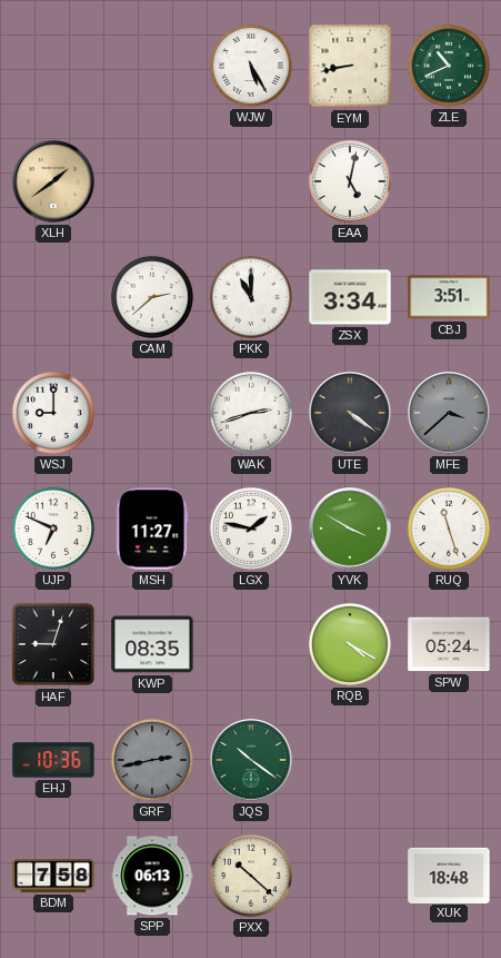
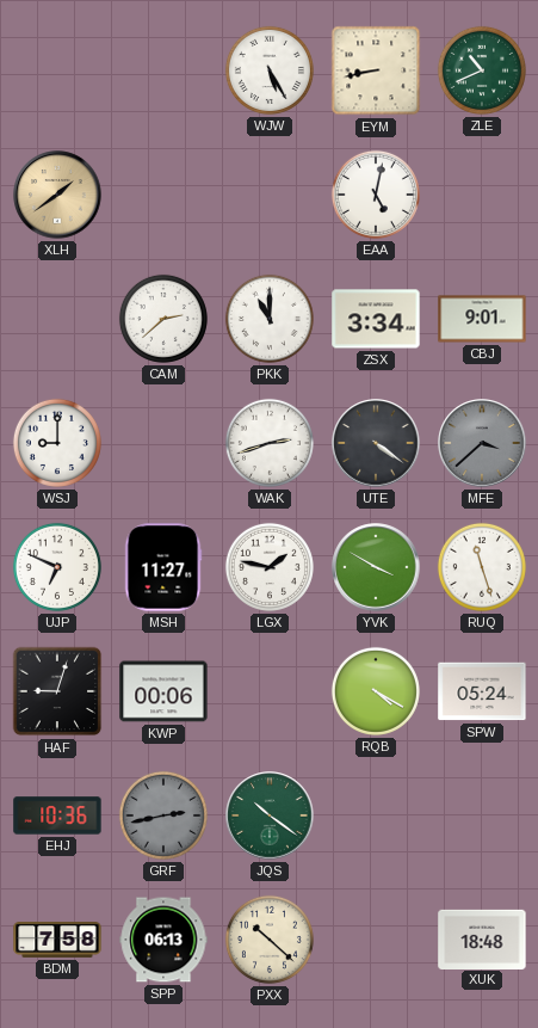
CBJ: 3:51 -> 9:01 (482, 319)
KWP: 08:35 -> 00:06 (163, 691)
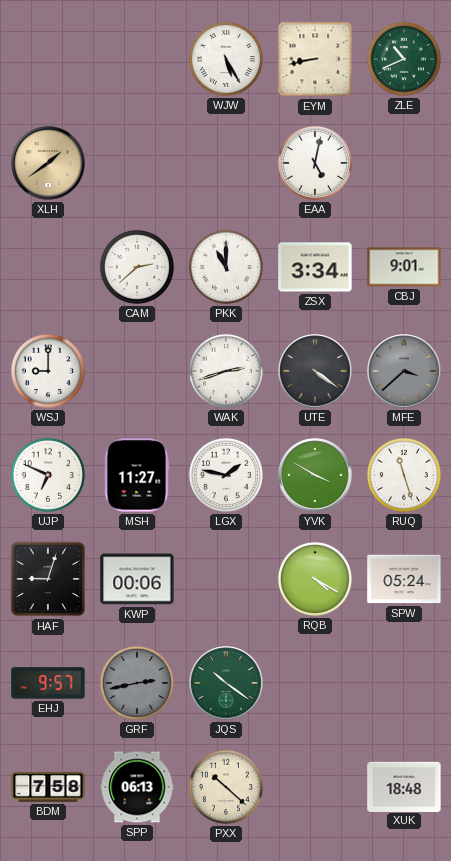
EHJ: 10:36 -> 9:57 (48, 683)
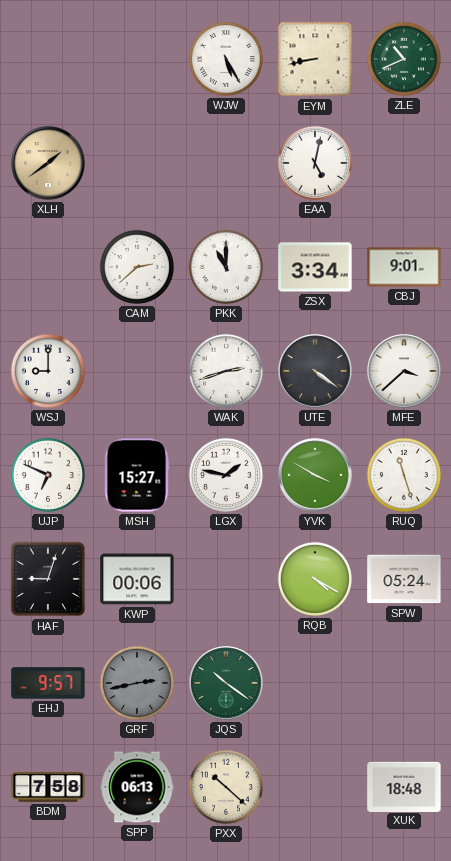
MFE dial: grey -> white (404, 371)
MSH: 11:27 -> 15:27 (137, 475)
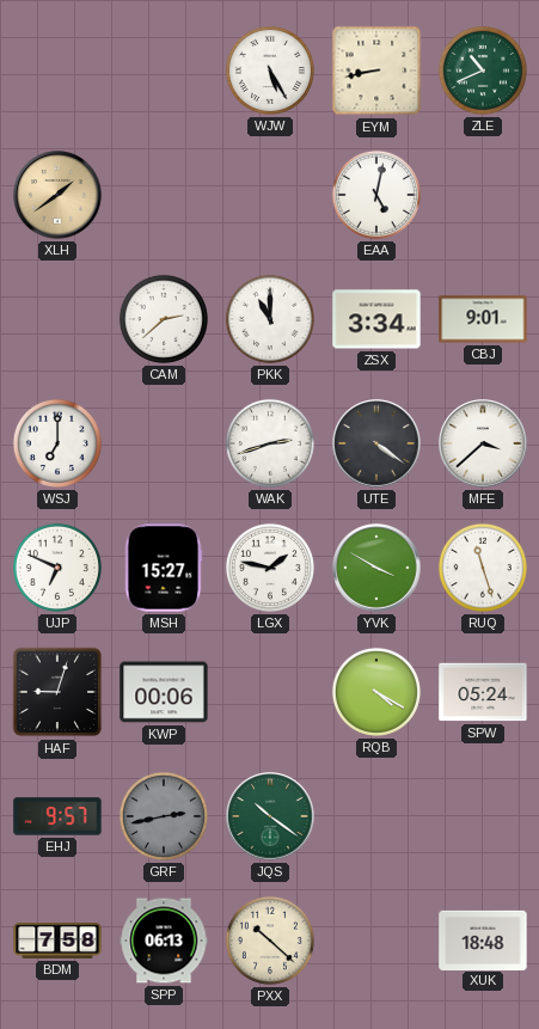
WSJ: 9:00 -> 7:00 (57, 443)
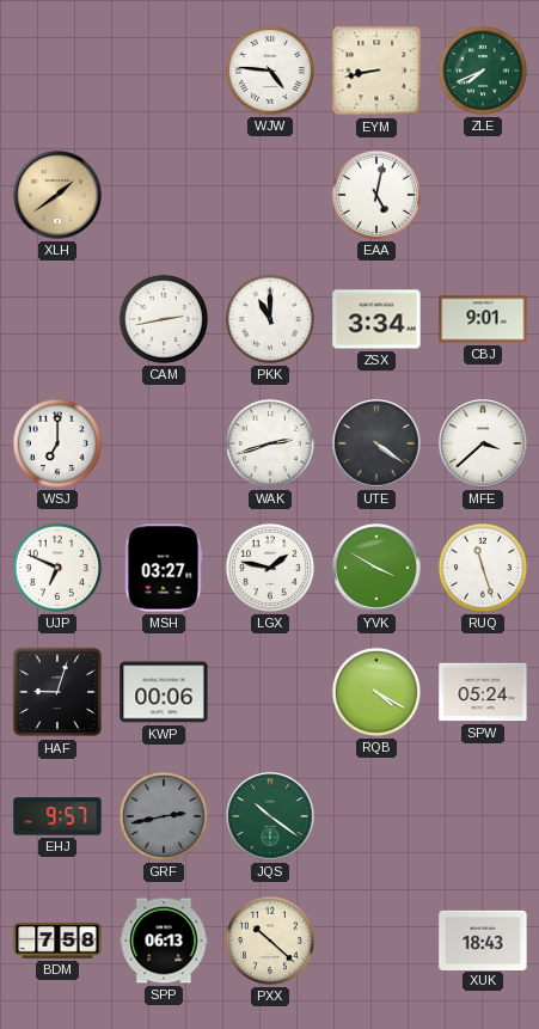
WJW: 5:25 -> 4:46 (270, 71)
ZLE: 10:41 -> 7:41 (483, 71)
CAM: 2:38 -> 2:43 (164, 319)
MSH: 15:27 -> 03:27 (164, 568)
XUK: 18:48 -> 18:43 (483, 939)
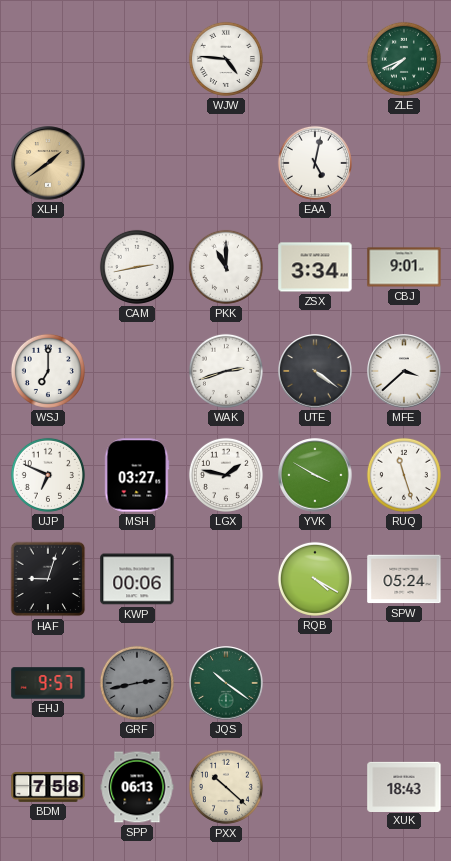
EYM: 8:43 -> none (376, 71)
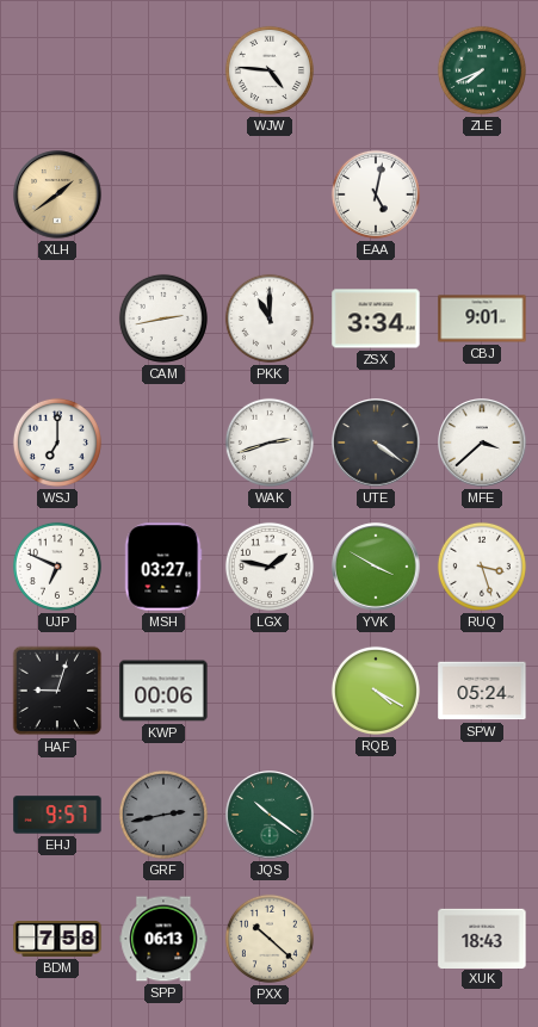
RUQ: 11:27 -> 3:27 (482, 567)
